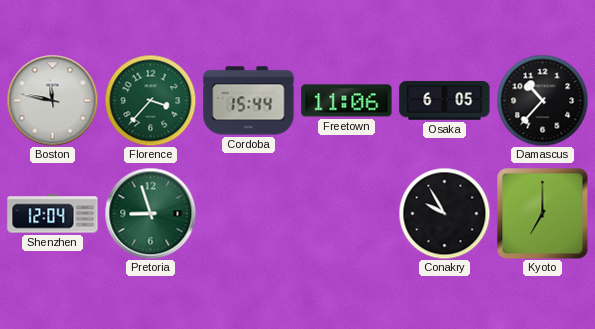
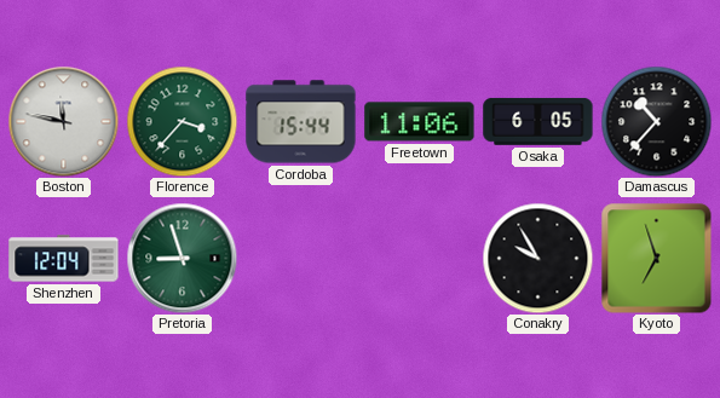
Kyoto: 7:00 -> 6:57 (656, 258)
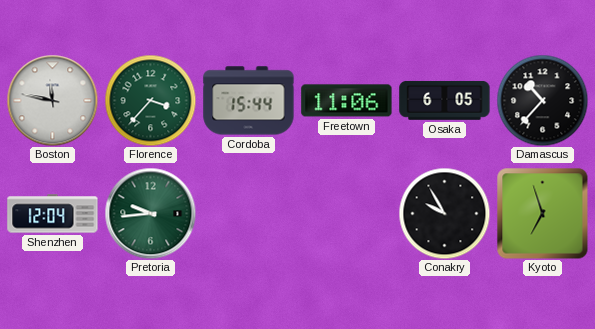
Pretoria: 8:57 -> 9:44 (150, 213)
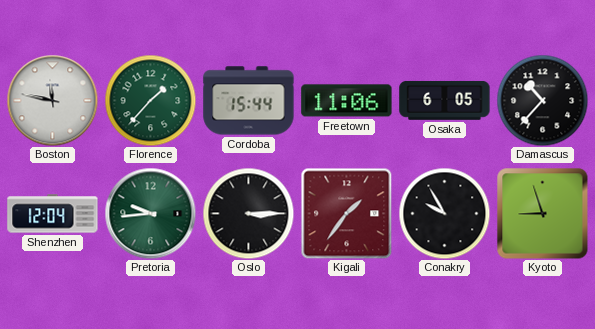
Florence: 3:37 -> 1:37 (150, 100)
Oslo: none -> 3:15 (248, 213)
Kigali: none -> 1:36 (346, 213)
Kyoto: 6:57 -> 8:57 (542, 213)
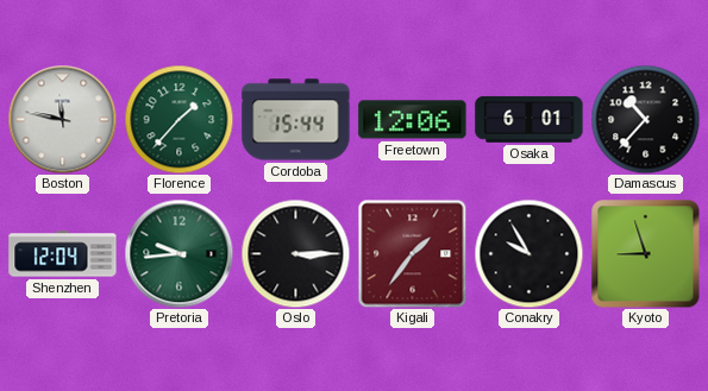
Freetown: 11:06 -> 12:06 (413, 120)
Osaka: 6:05 -> 6:01 (530, 119)
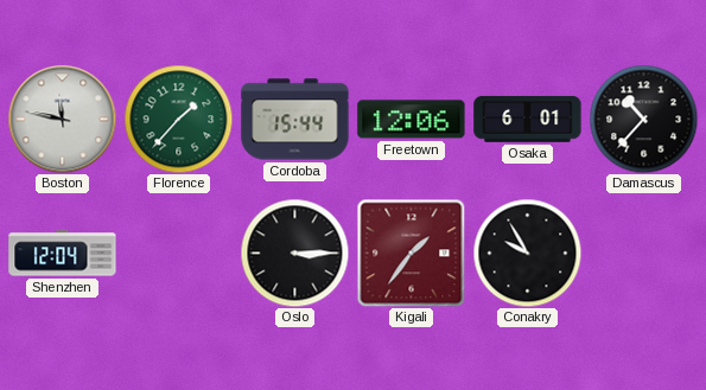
Pretoria: 9:44 -> none (178, 253)
Kyoto: 8:57 -> none (645, 253)
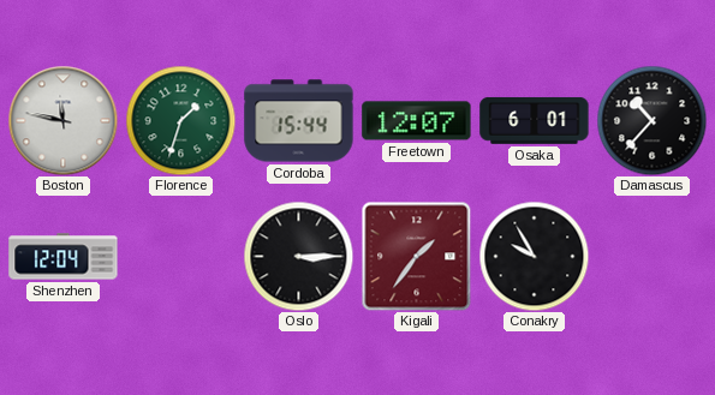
Florence: 1:37 -> 1:33 (180, 120)
Freetown: 12:06 -> 12:07 (417, 121)
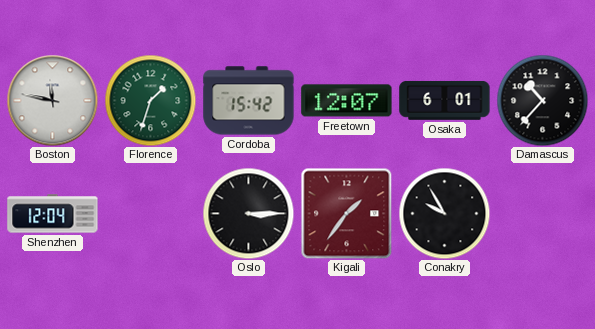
Cordoba: 15:44 -> 15:42 (249, 101)
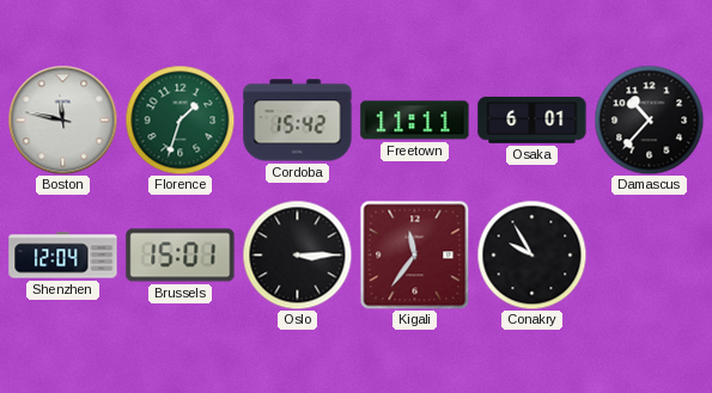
Freetown: 12:07 -> 11:11 (415, 121)
Brussels: none -> 15:01 (181, 256)
Kigali: 1:36 -> 11:36 (414, 254)
